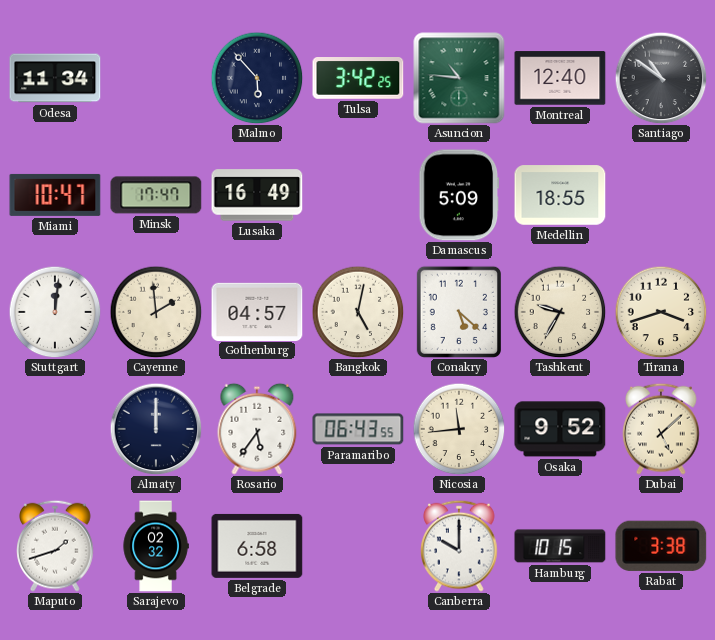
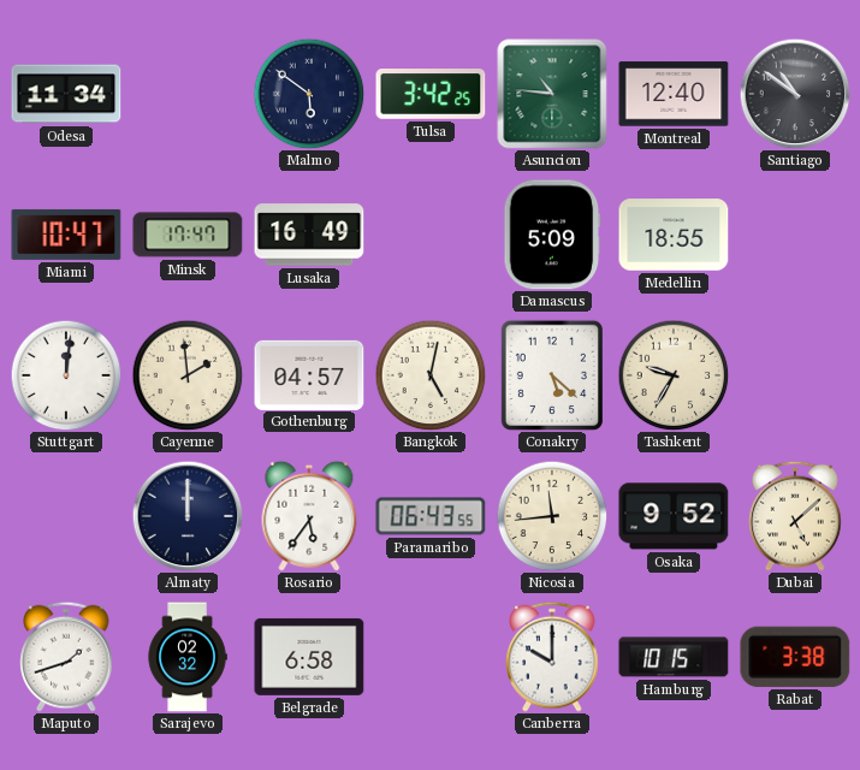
Malmo: 5:53 -> 5:51 (309, 94)
Tirana: 3:42 -> none (661, 312)
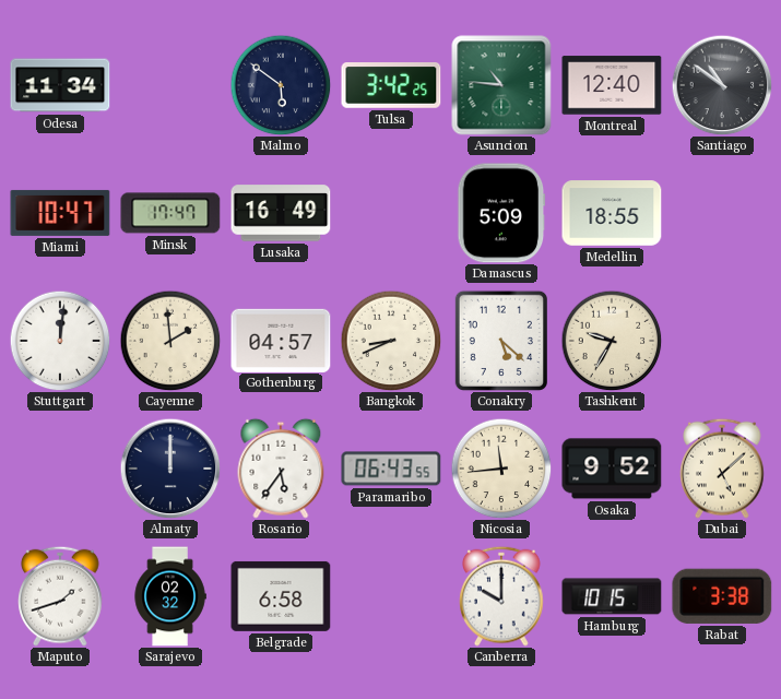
Bangkok: 5:02 -> 8:41 (391, 341)
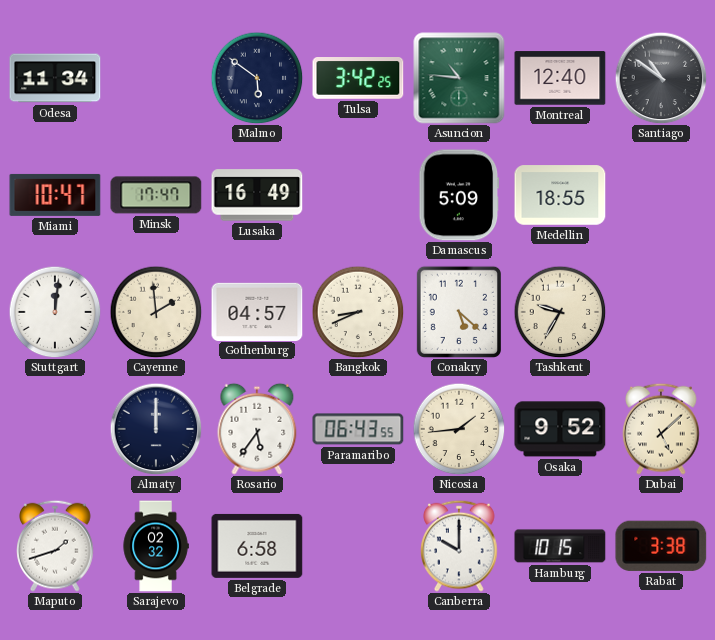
Nicosia: 11:44 -> 1:44 (459, 429)
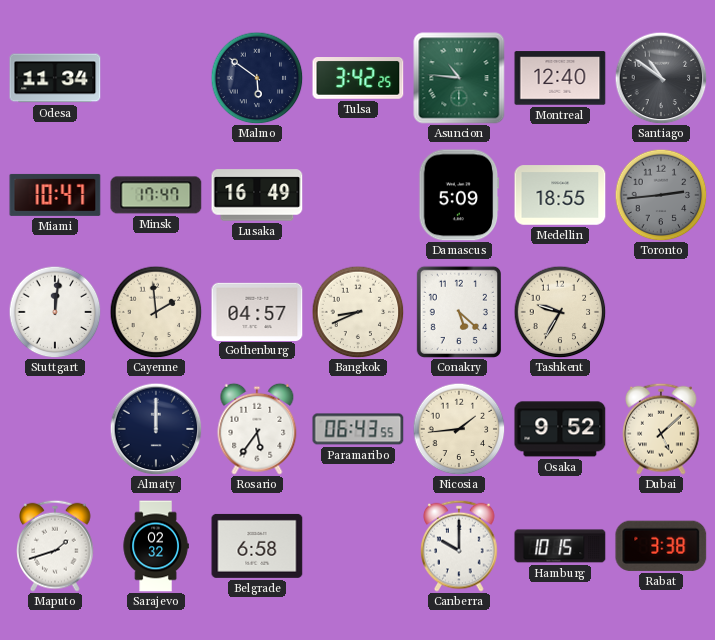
Toronto: none -> 2:44 (661, 195)
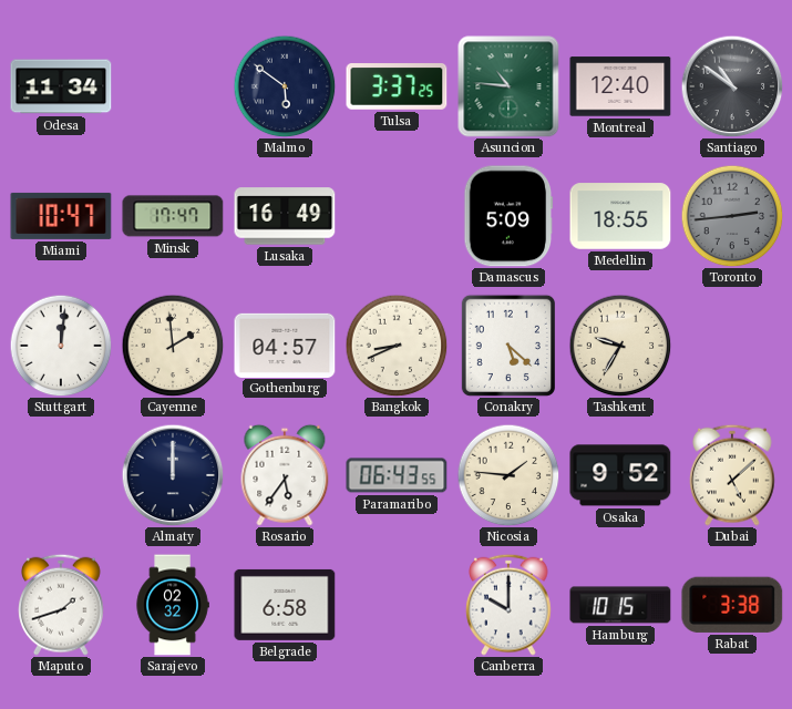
Tulsa: 3:42 -> 3:37 (397, 86)
Nicosia: 1:44 -> 1:46 (508, 475)
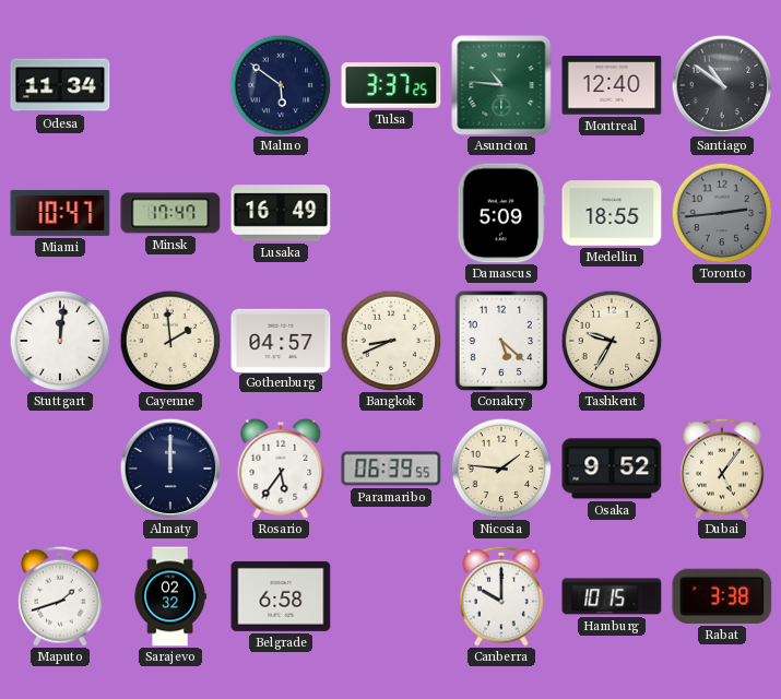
Paramaribo: 06:43 -> 06:39 (391, 469)
Dubai: 5:08 -> 5:06 (722, 469)
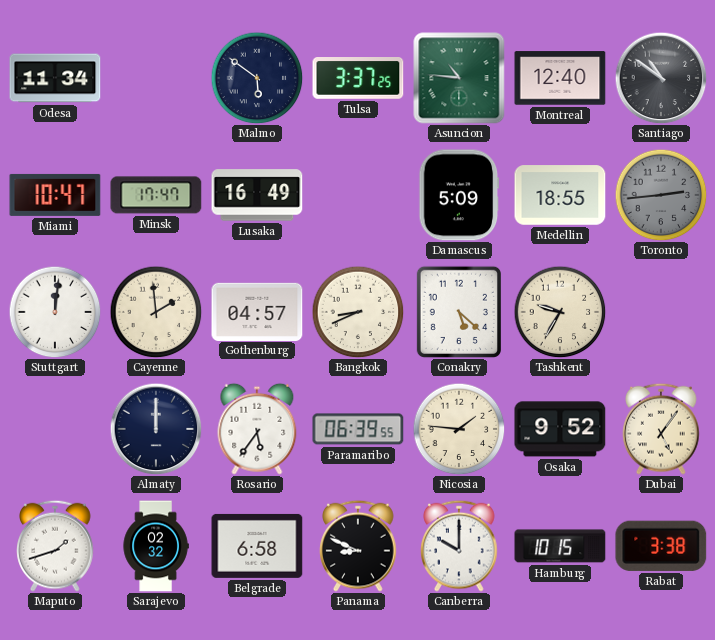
Panama: none -> 8:49 (358, 546)
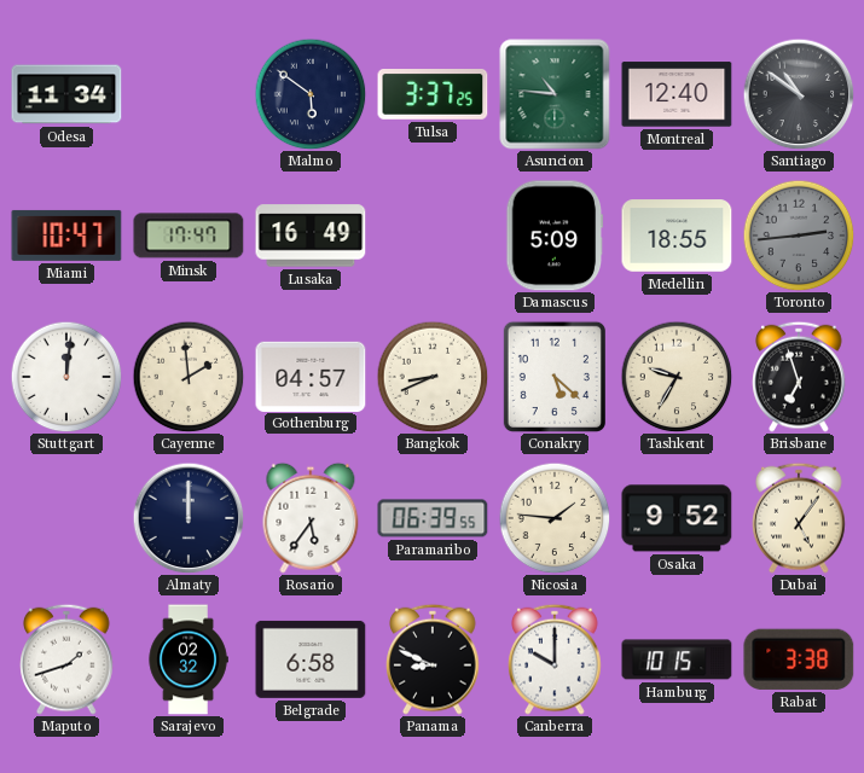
Brisbane: none -> 6:57 (799, 377)
